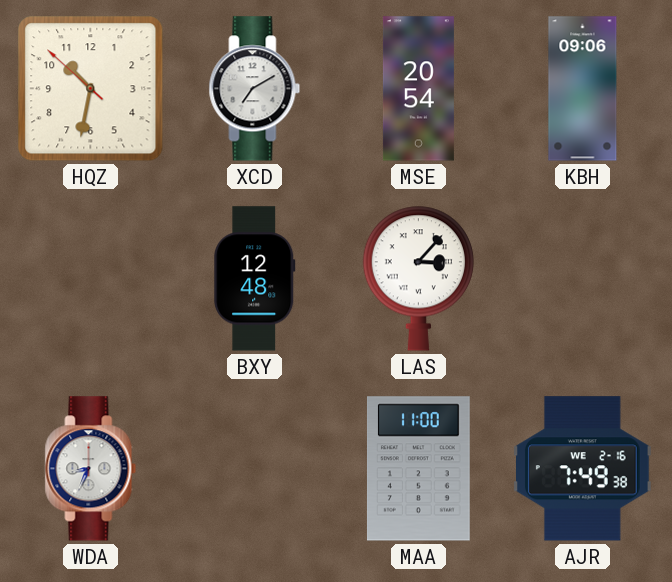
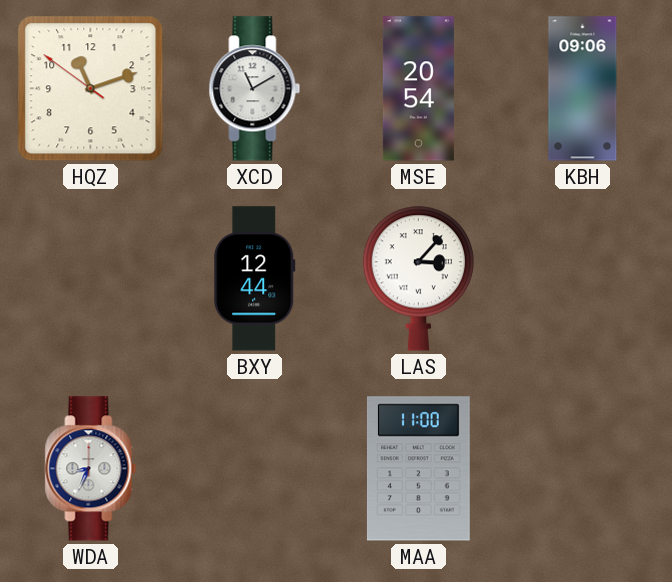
HQZ: 10:31 -> 11:11 (91, 89)
XCD: 7:10 -> 11:10 (255, 89)
BXY: 12:48 -> 12:44 (255, 279)
AJR: 7:49 -> none (582, 469)
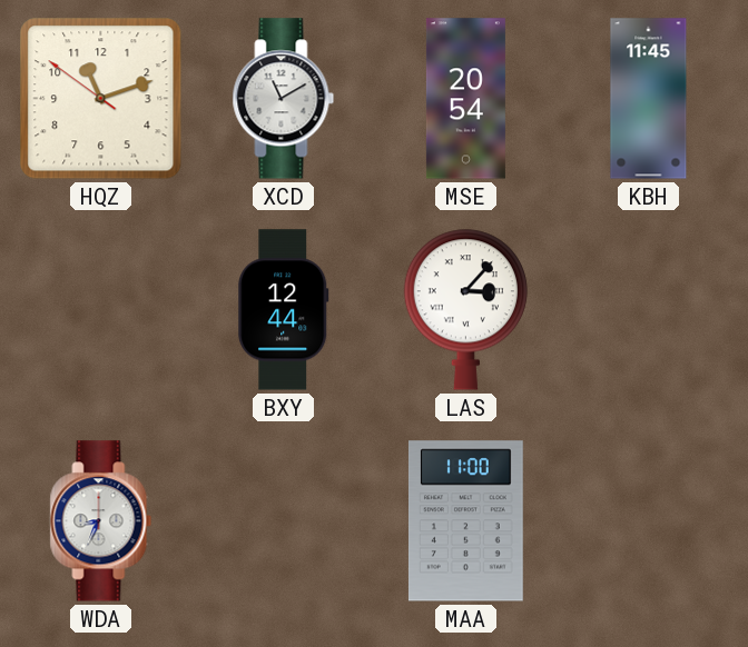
KBH: 09:06 -> 11:45 (649, 99)
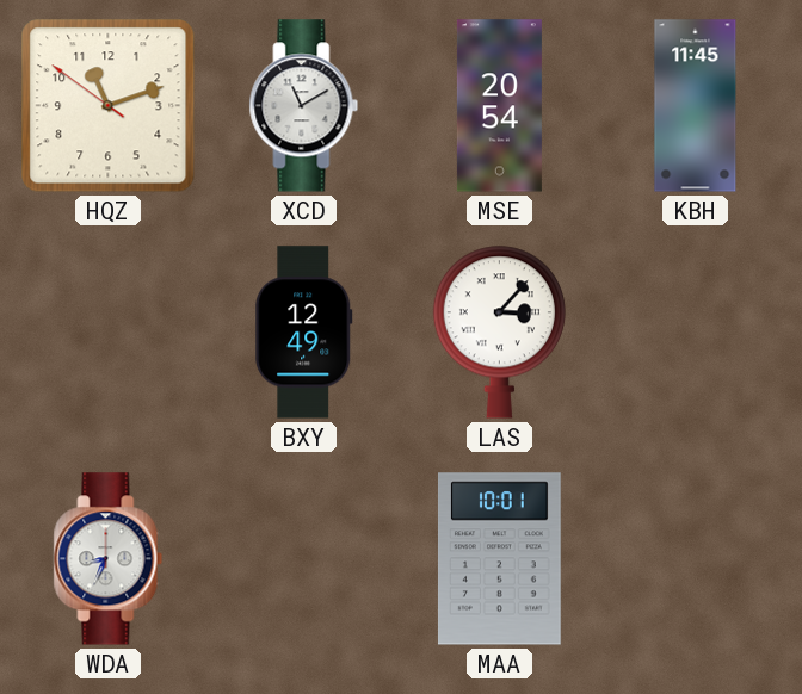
BXY: 12:44 -> 12:49 (304, 333)
MAA: 11:00 -> 10:01 (500, 559)
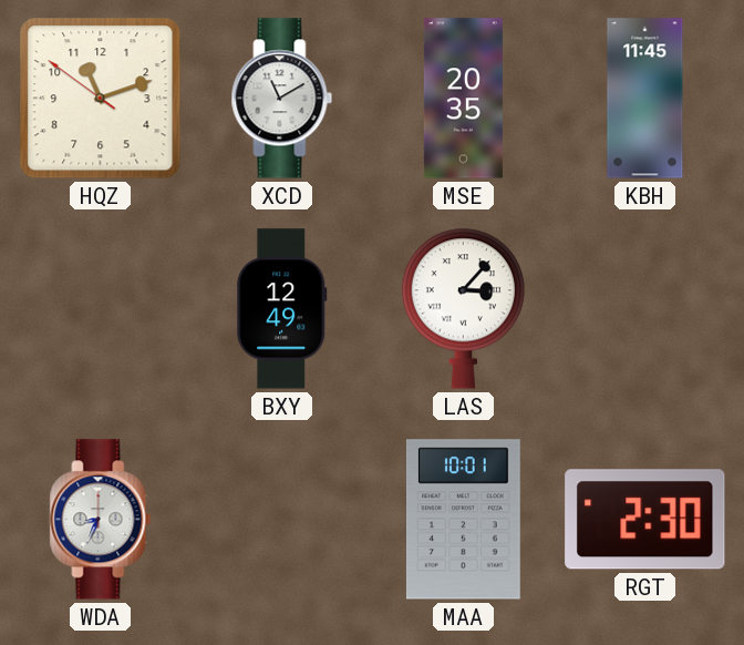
MSE: 20:54 -> 20:35 (463, 99)
RGT: none -> 2:30 (645, 520)
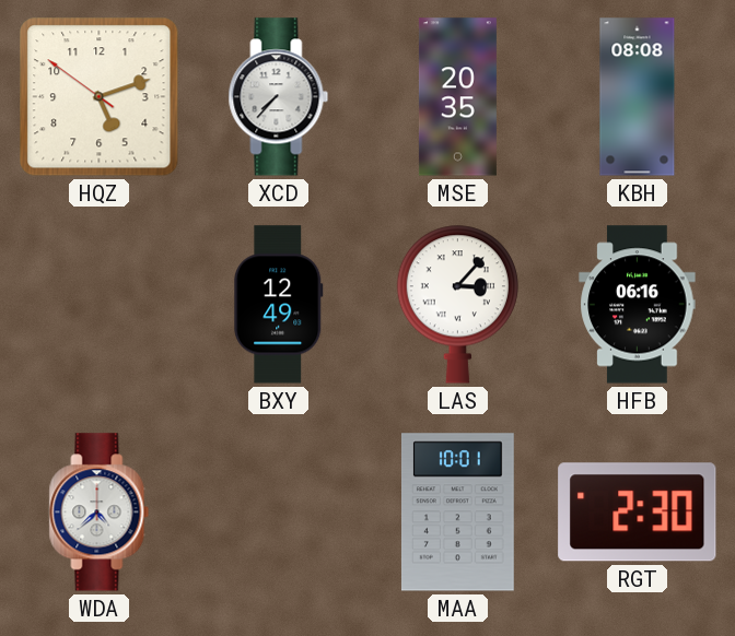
HQZ: 11:11 -> 5:11 (100, 97)
XCD: 11:10 -> 7:37 (279, 97)
KBH: 11:45 -> 08:08 (638, 97)
HFB: none -> 06:16 (638, 305)
WDA: 8:34 -> 4:38 (100, 513)
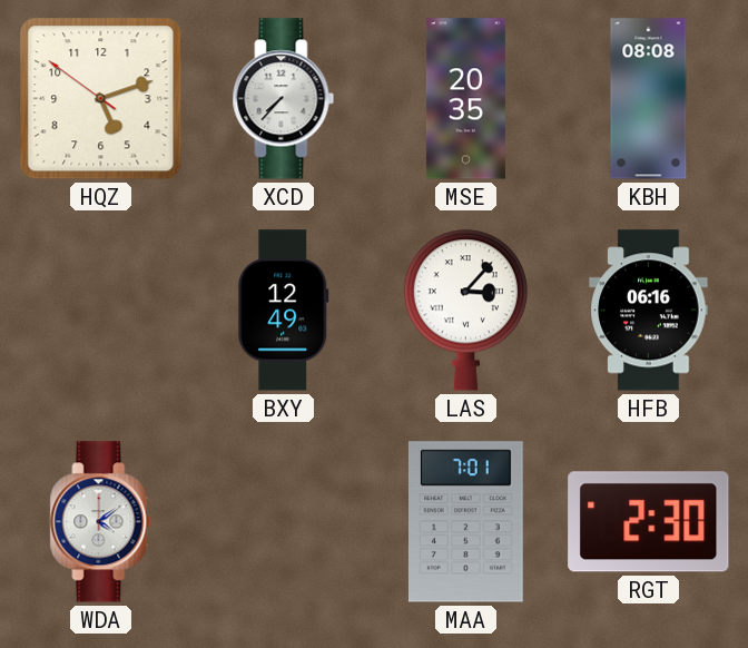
WDA: 4:38 -> 4:09 (101, 522)
MAA: 10:01 -> 7:01 (466, 522)
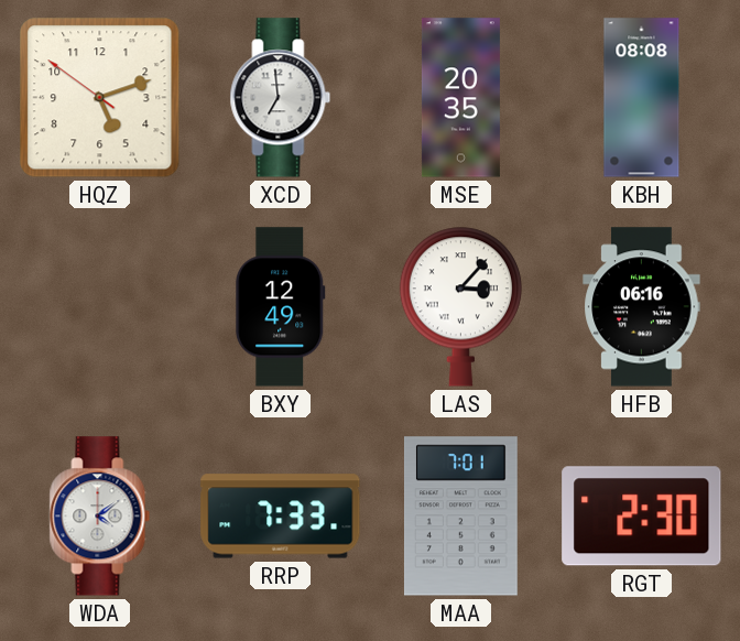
XCD: 7:37 -> 6:59 (281, 98)
RRP: none -> 7:33 (281, 517)
